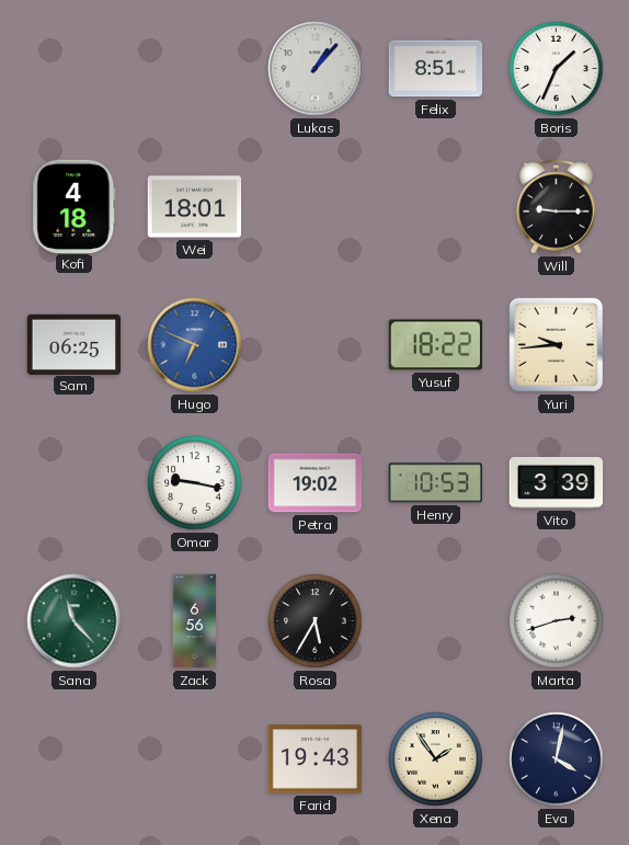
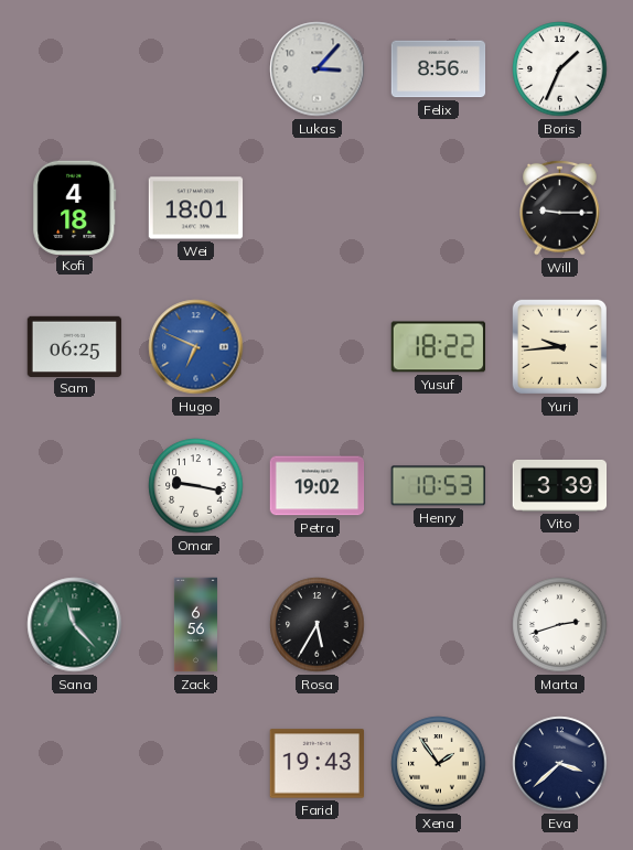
Lukas: 1:07 -> 3:07 (318, 69)
Felix: 8:51 -> 8:56 (439, 69)
Eva: 4:02 -> 3:38 (560, 764)
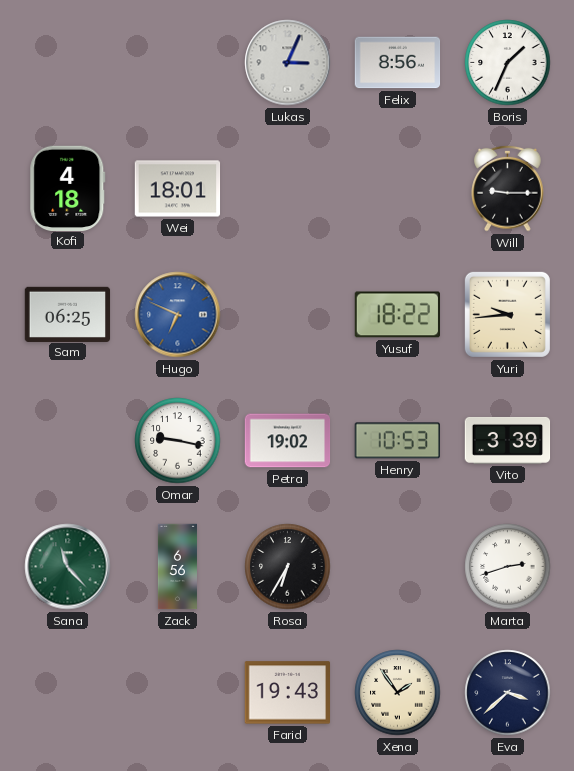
Lukas: 3:07 -> 3:04 (288, 63)
Rosa: 5:35 -> 6:35 (288, 567)
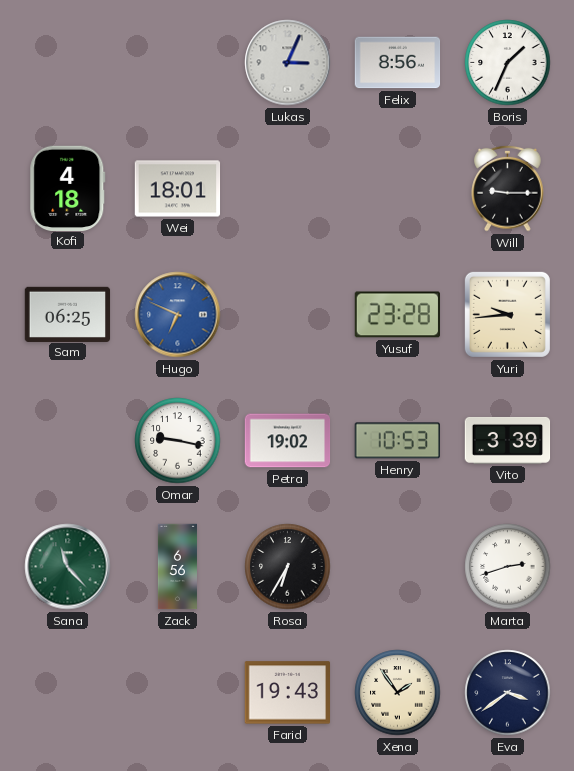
Yusuf: 18:22 -> 23:28 (397, 315)
Eva: 3:38 -> 3:39 (508, 693)
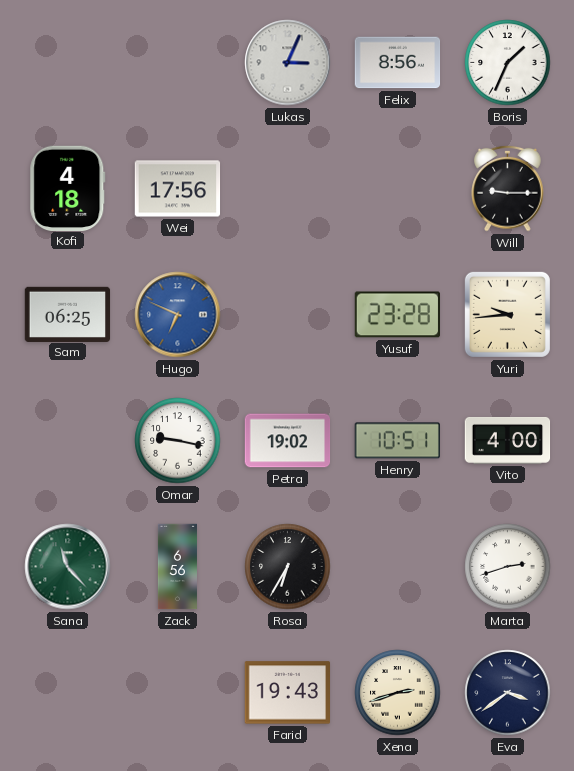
Wei: 18:01 -> 17:56 (178, 189)
Henry: 10:53 -> 10:51 (397, 441)
Vito: 3:39 -> 4:00 (508, 440)
Xena: 1:54 -> 2:42 (398, 693)
